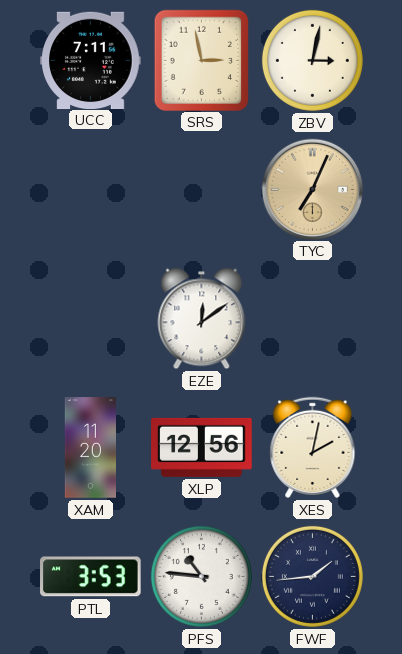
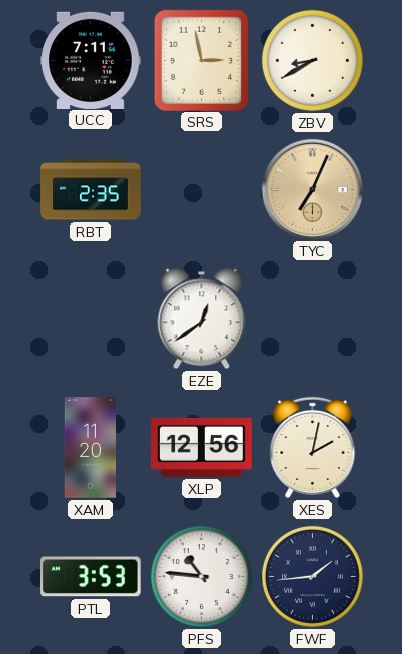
ZBV: 3:02 -> 8:40 (312, 60)
RBT: none -> 2:35 (91, 190)
EZE: 12:09 -> 12:39 (202, 319)
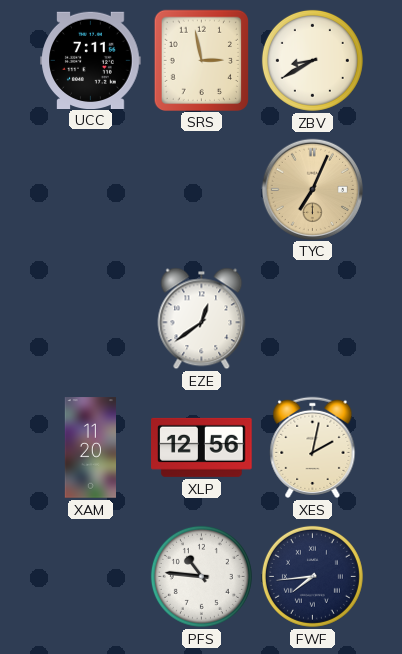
RBT: 2:35 -> none (91, 190)
PTL: 3:53 -> none (91, 577)
FWF: 1:44 -> 7:44 (312, 576)
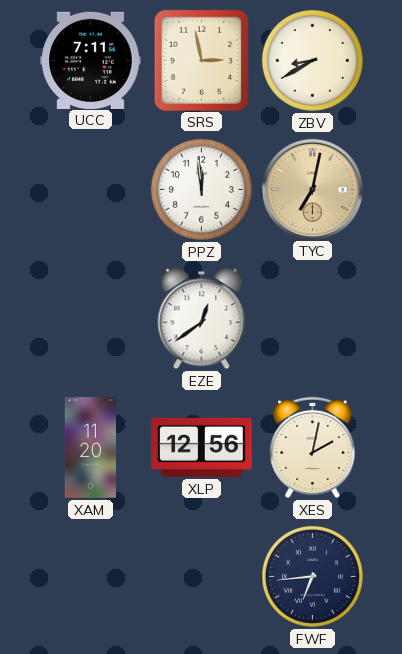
PPZ: none -> 11:59 (201, 189)
TYC: 7:04 -> 7:02 (312, 189)
PFS: 10:46 -> none (201, 576)
FWF: 7:44 -> 6:44 (312, 576)
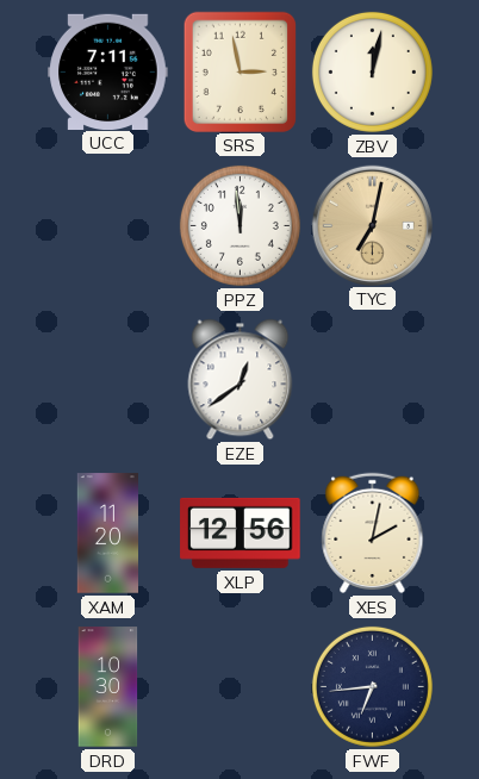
ZBV: 8:40 -> 12:02 (372, 71)
DRD: none -> 10:30 (108, 687)
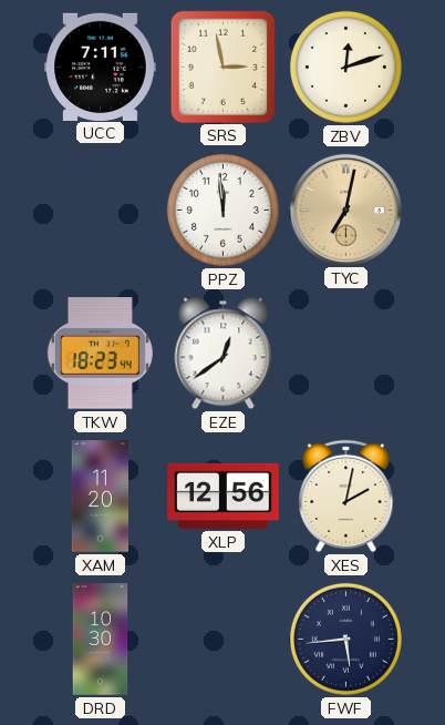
ZBV: 12:02 -> 12:12 (345, 67)
TKW: none -> 18:23 (100, 354)
FWF: 6:44 -> 5:44 (345, 639)
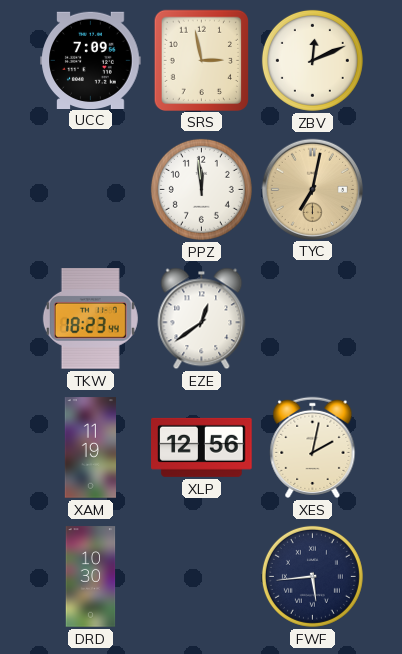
UCC: 7:11 -> 7:09 (91, 60)
ZBV: 12:12 -> 12:11 (312, 60)
XAM: 11:20 -> 11:19 (91, 448)
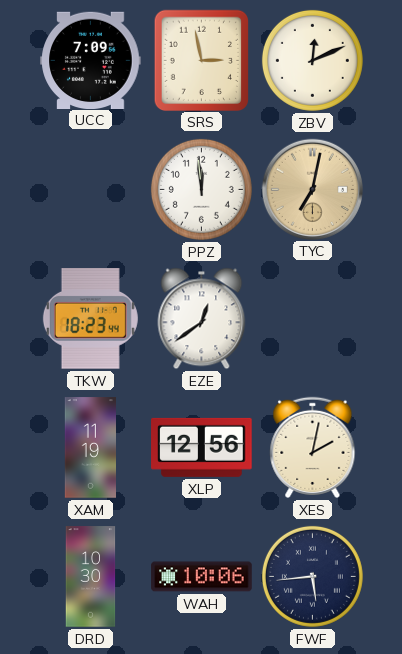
WAH: none -> 10:06 (202, 577)
